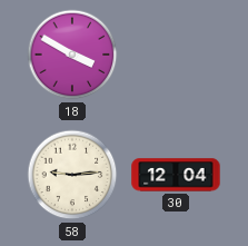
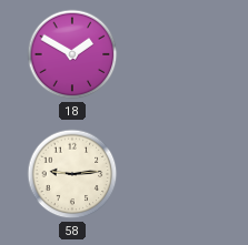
18: 3:50 -> 1:50 (72, 54)
30: 12:04 -> none (176, 175)
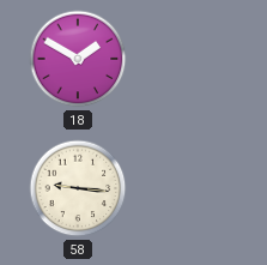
58: 9:14 -> 9:16 (78, 188)
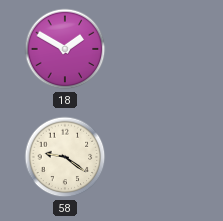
58: 9:16 -> 9:21 (65, 157)
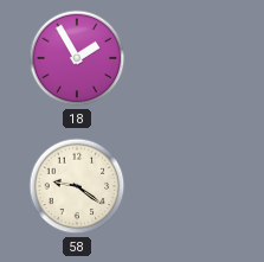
18: 1:50 -> 1:55 (77, 58)
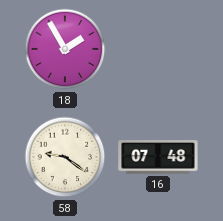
16: none -> 07:48 (158, 157)
